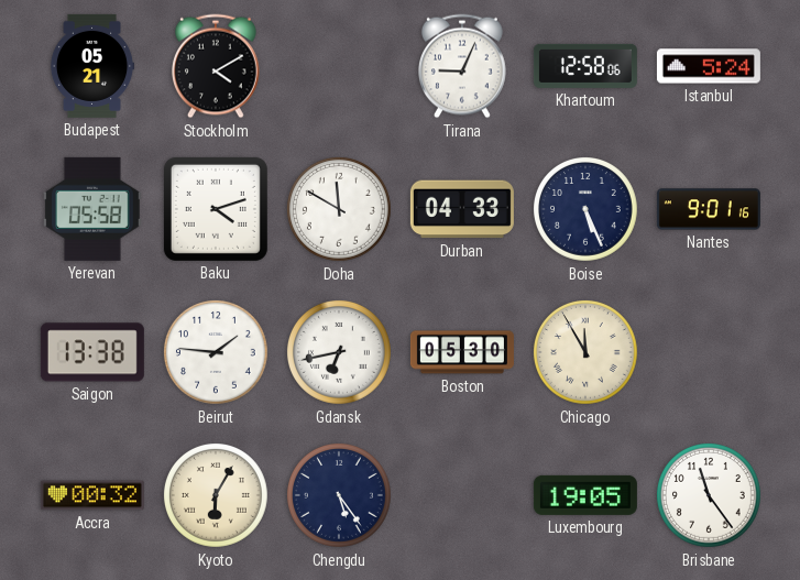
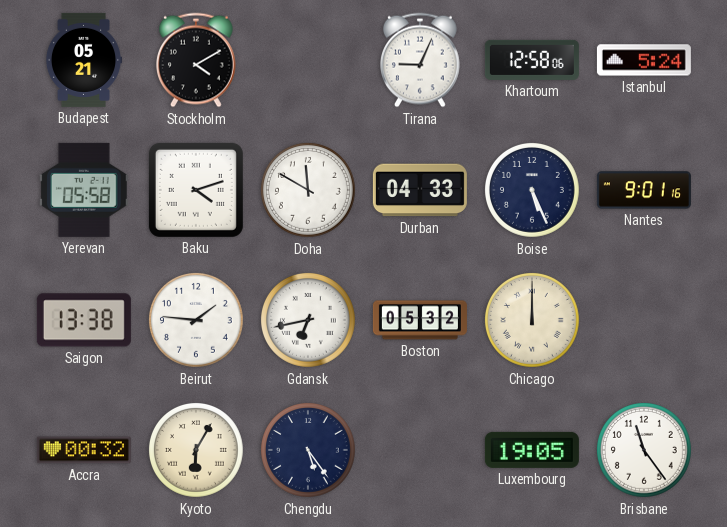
Boston: 05:30 -> 05:32 (420, 320)
Chicago: 11:55 -> 12:00 (533, 321)
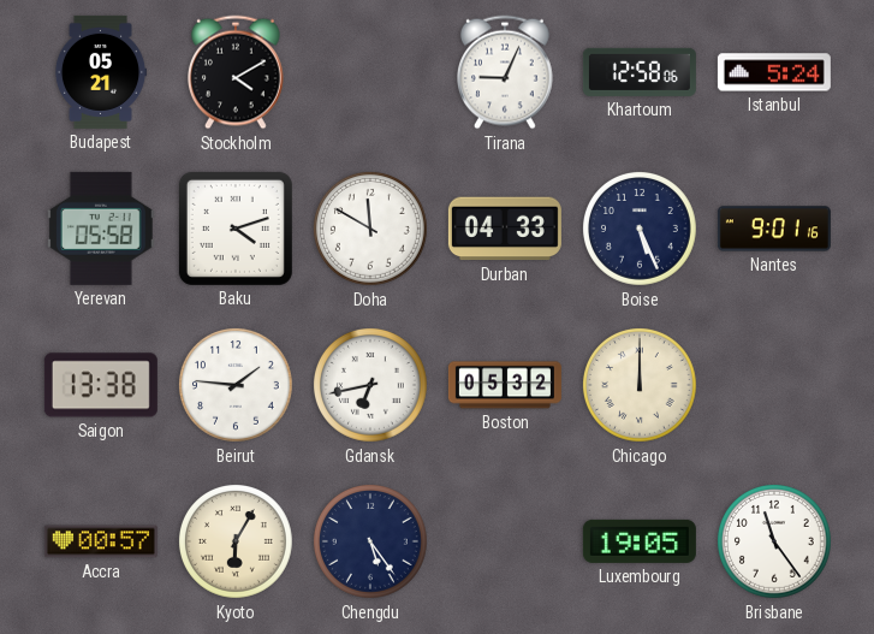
Accra: 00:32 -> 00:57 (101, 541)
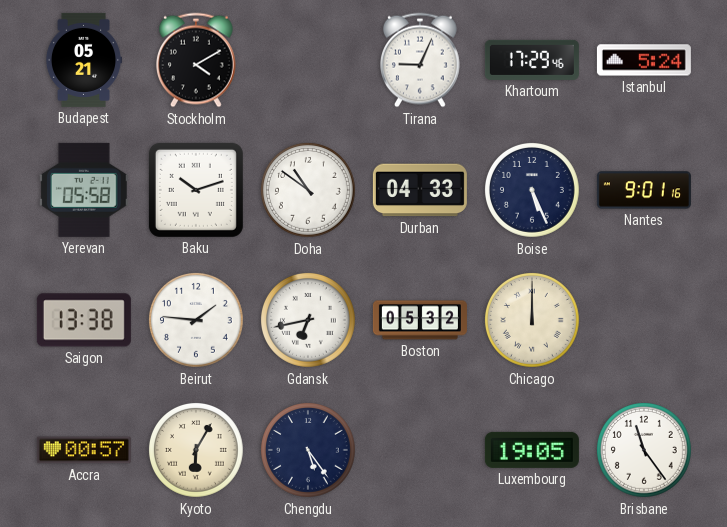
Khartoum: 12:58 -> 17:29 (532, 60)
Baku: 4:12 -> 10:12 (196, 190)
Doha: 11:50 -> 10:51 (309, 191)
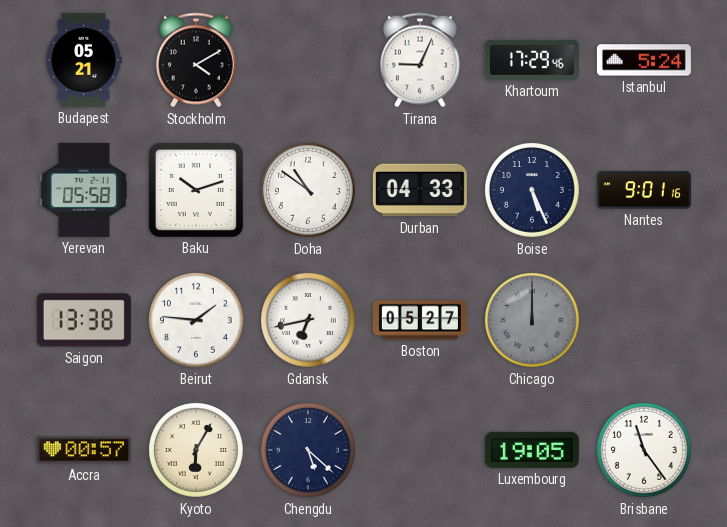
Boston: 05:32 -> 05:27 (420, 320)
Chicago dial: cream -> grey (533, 321)
Chengdu: 5:24 -> 5:22 (309, 451)
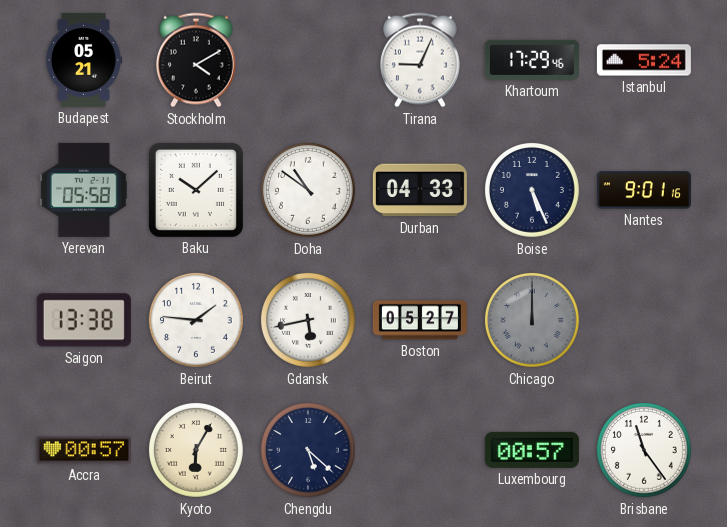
Baku: 10:12 -> 10:08 (196, 190)
Gdansk: 6:43 -> 5:43 (309, 321)
Luxembourg: 19:05 -> 00:57 (532, 450)
